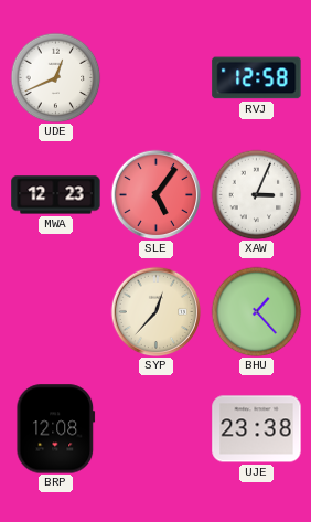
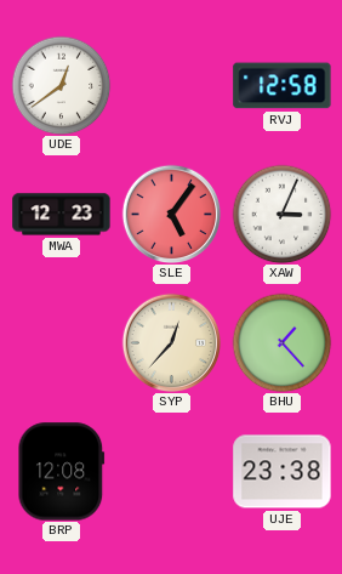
UDE: 12:41 -> 12:39 (61, 85)
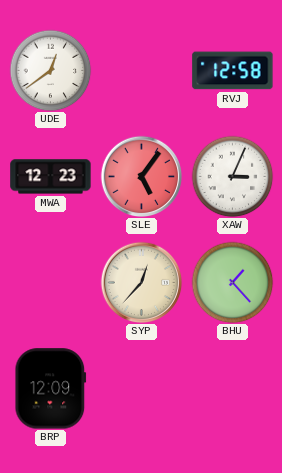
BRP: 12:08 -> 12:09 (51, 389)
UJE: 23:38 -> none (283, 472)
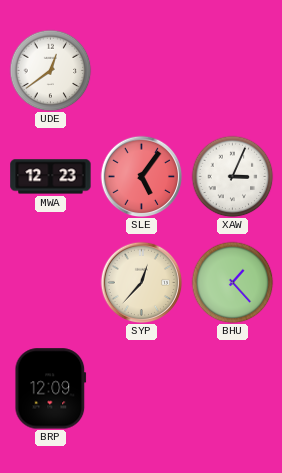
RVJ: 12:58 -> none (233, 71)
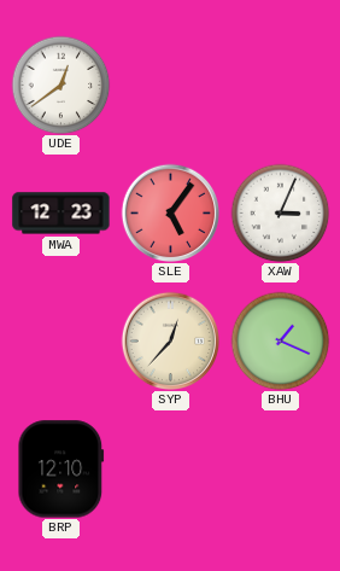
BHU: 1:23 -> 1:19 (280, 340)
BRP: 12:09 -> 12:10 (61, 470)
